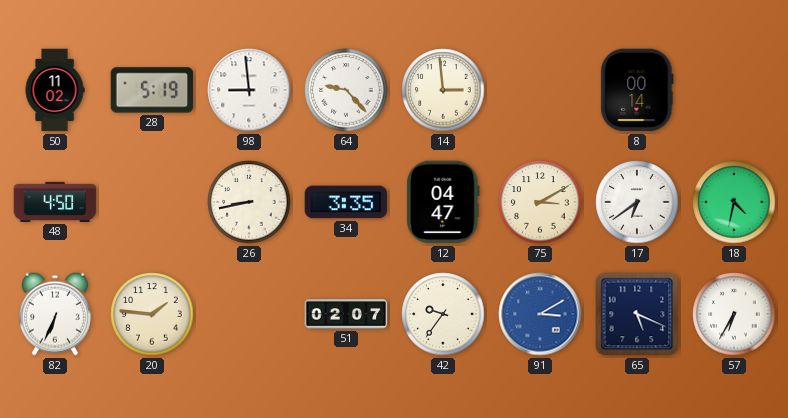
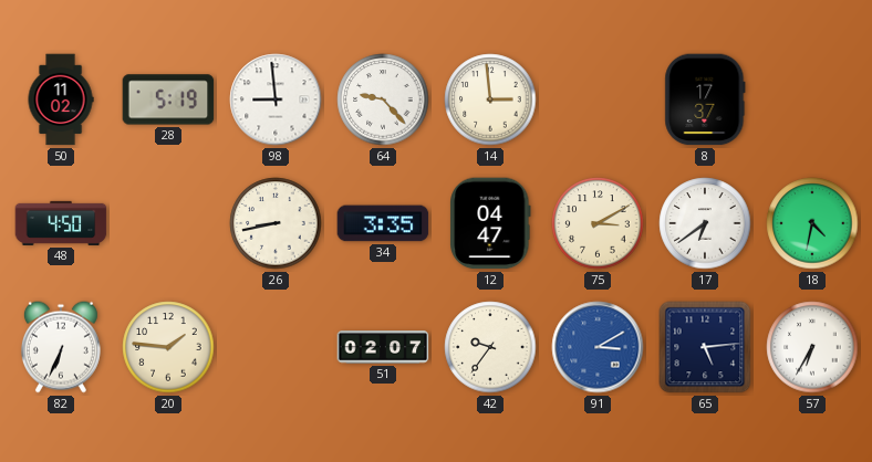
8: 00:14 -> 17:37 (705, 99)
65: 5:19 -> 5:14 (705, 347)
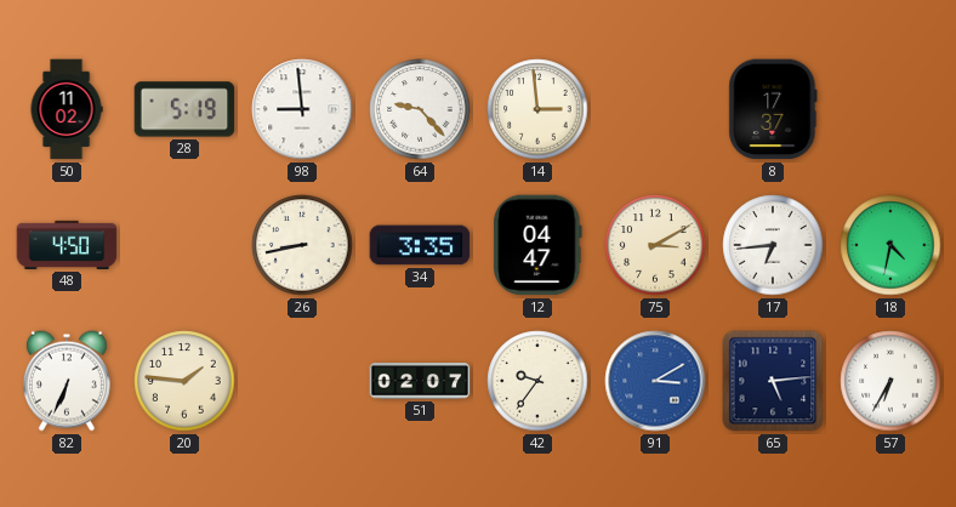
17: 6:39 -> 6:44 (773, 245)
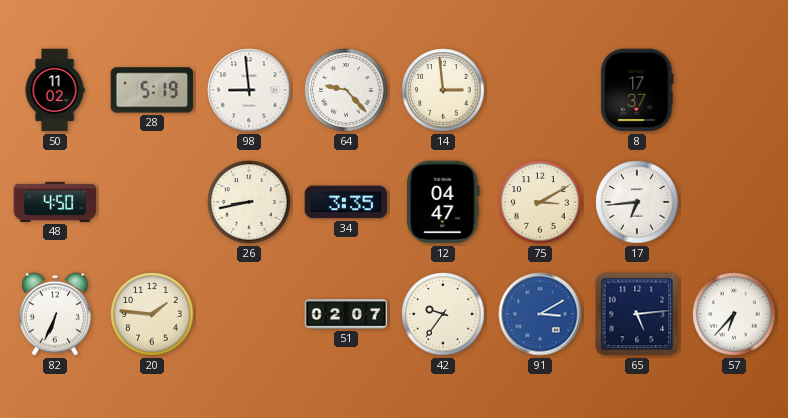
18: 4:32 -> none (890, 245)
57: 6:35 -> 6:37 (734, 314)
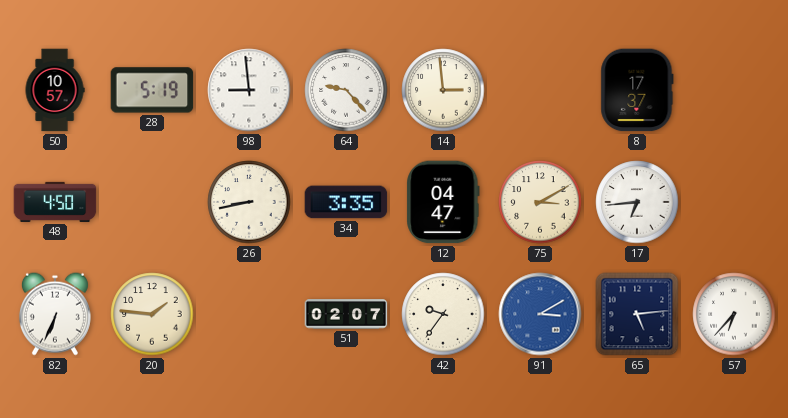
50: 11:02 -> 10:57 (55, 90)
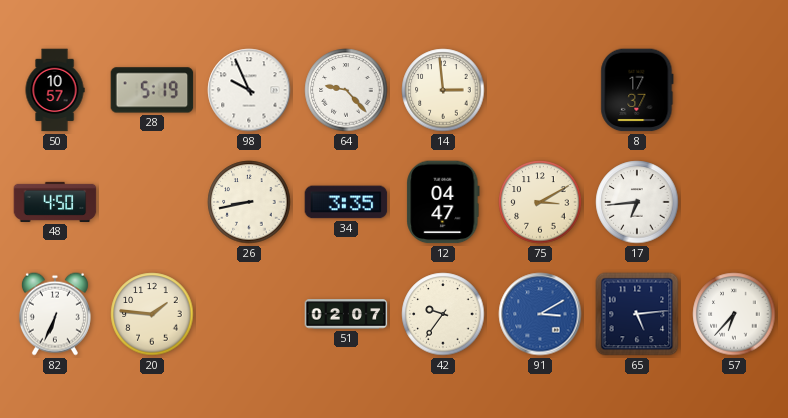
98: 8:59 -> 9:56 (249, 90)
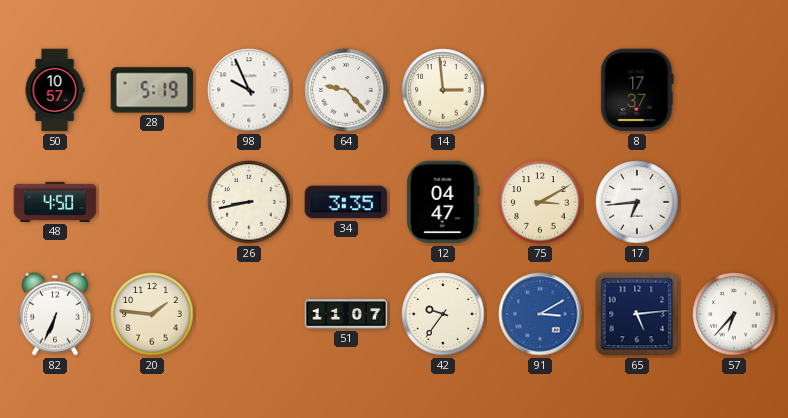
51: 02:07 -> 11:07 (346, 314)
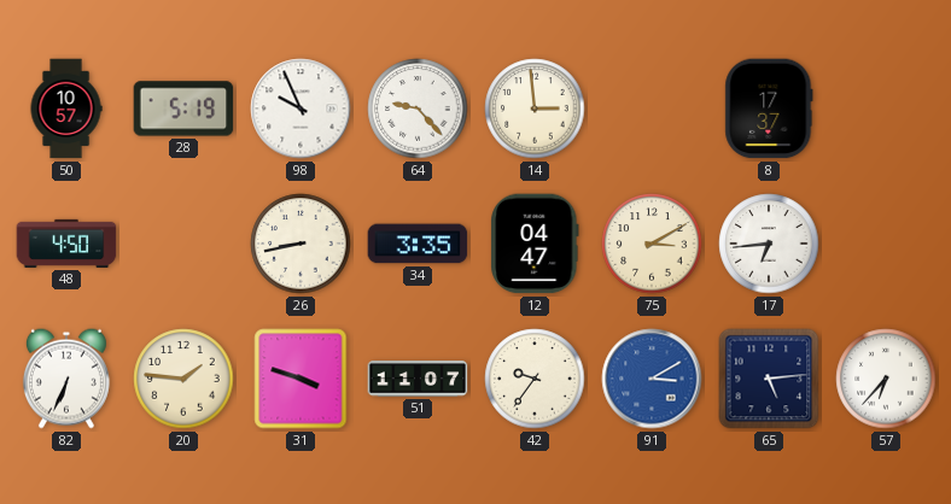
31: none -> 3:48 (301, 379)
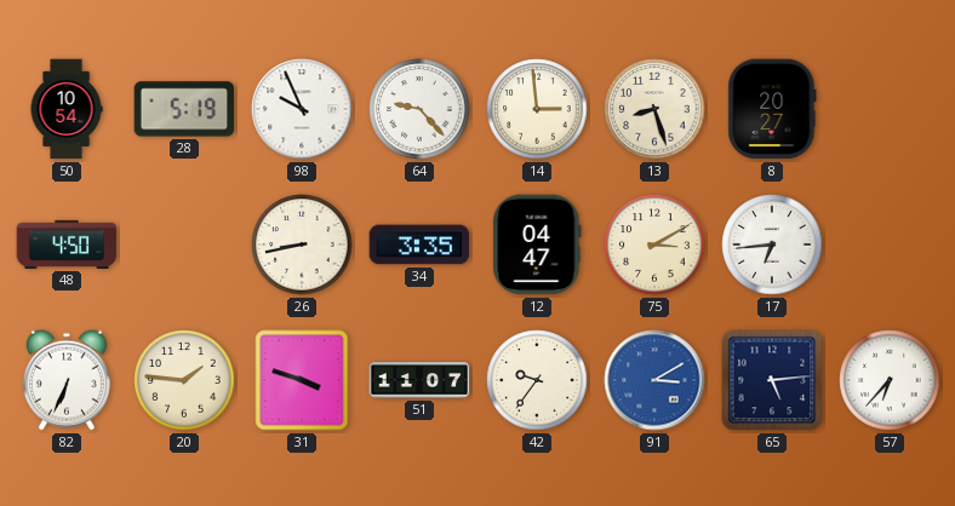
50: 10:57 -> 10:54 (67, 109)
13: none -> 8:27 (654, 109)
8: 17:37 -> 20:27 (772, 109)
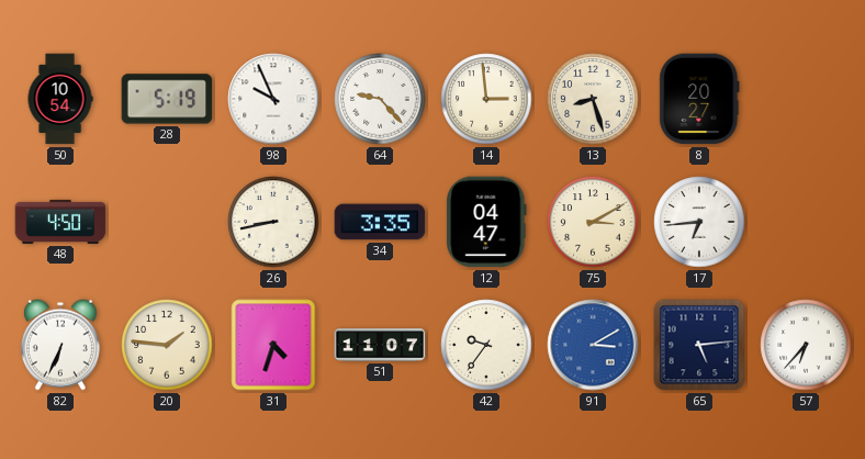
31: 3:48 -> 4:33 (273, 345)
